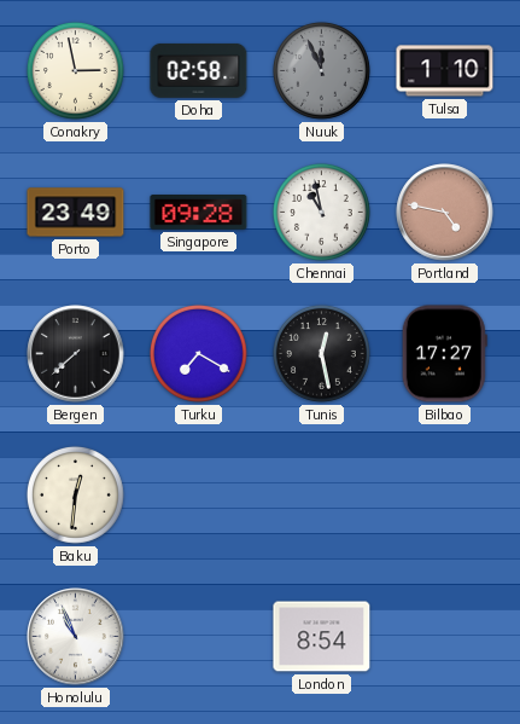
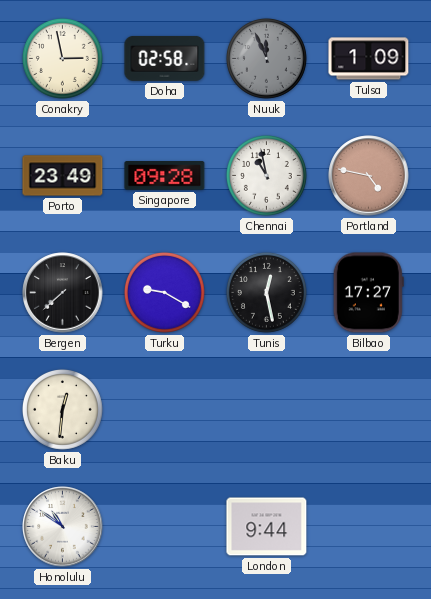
Tulsa: 1:10 -> 1:09 (369, 59)
Turku: 7:20 -> 9:20 (164, 292)
Honolulu: 10:56 -> 10:51 (63, 527)
London: 8:54 -> 9:44 (267, 527)
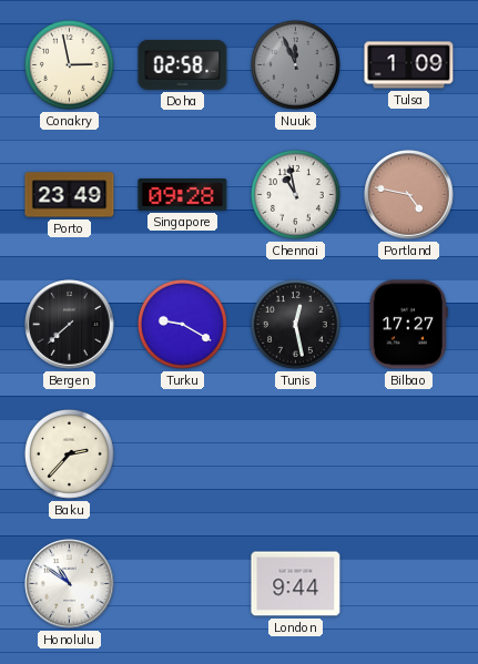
Baku: 12:31 -> 2:37 (69, 453)
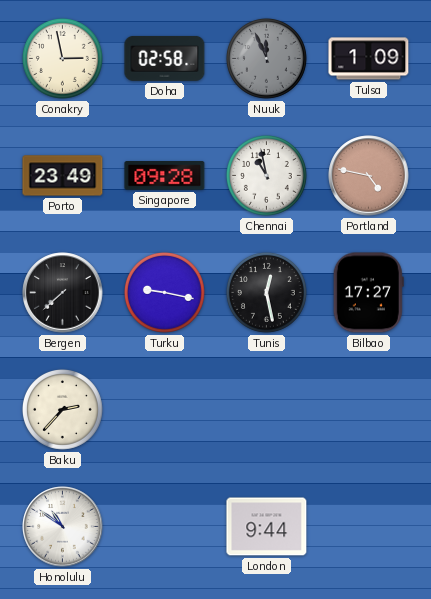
Turku: 9:20 -> 9:17 (164, 292)
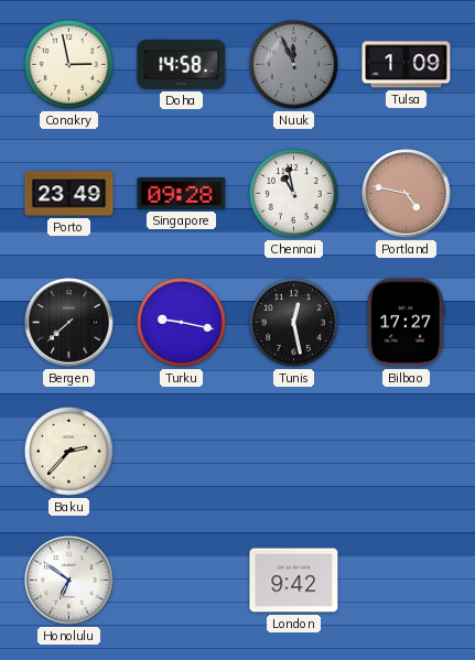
Doha: 02:58 -> 14:58 (182, 64)
Honolulu: 10:51 -> 6:51 (69, 581)
London: 9:44 -> 9:42 (294, 581)
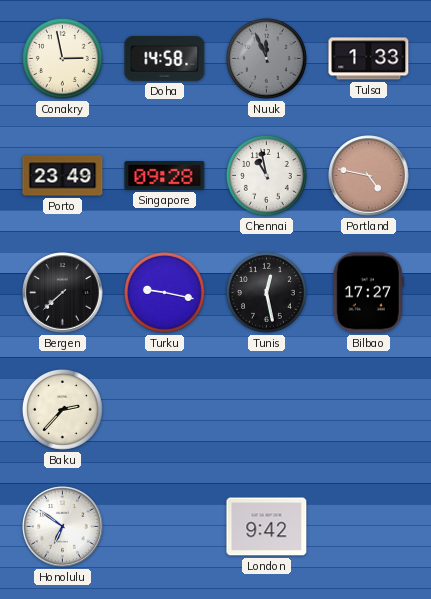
Tulsa: 1:09 -> 1:33 (369, 59)
